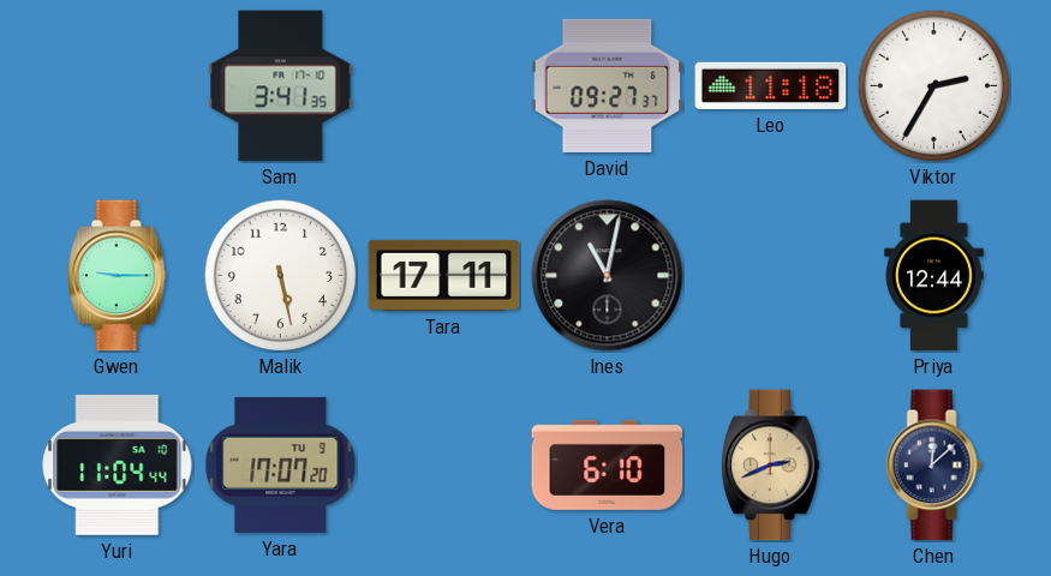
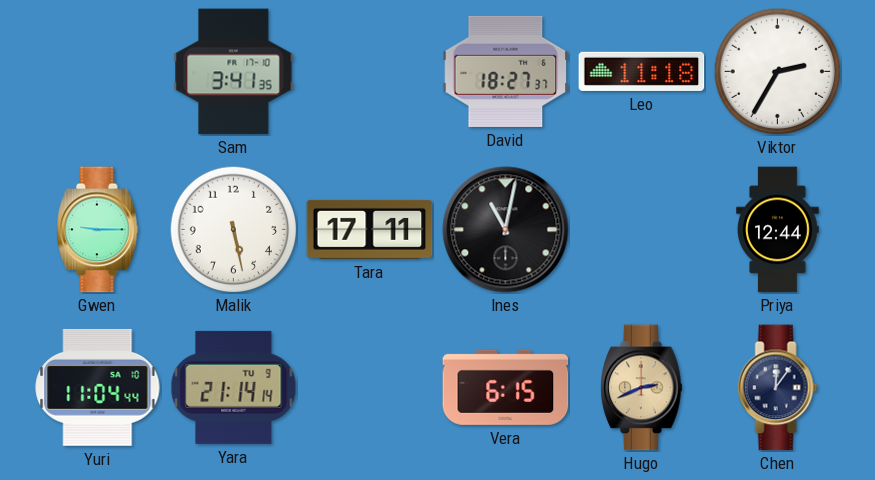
David: 09:27 -> 18:27 (506, 71)
Yara: 17:07 -> 21:14 (234, 387)
Vera: 6:10 -> 6:15 (506, 387)
Chen: 12:08 -> 12:06 (778, 388)
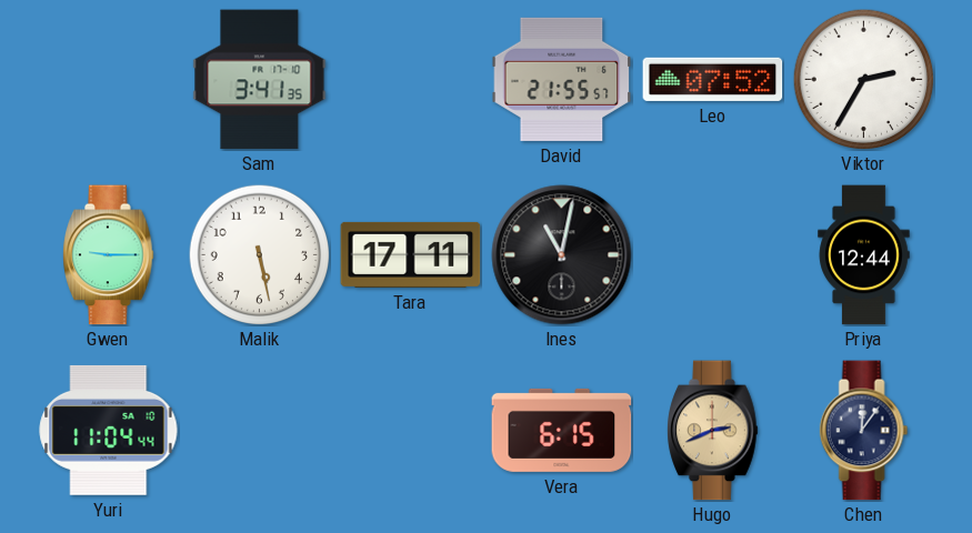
David: 18:27 -> 21:55 (562, 79)
Leo: 11:18 -> 07:52 (713, 79)
Yara: 21:14 -> none (234, 387)
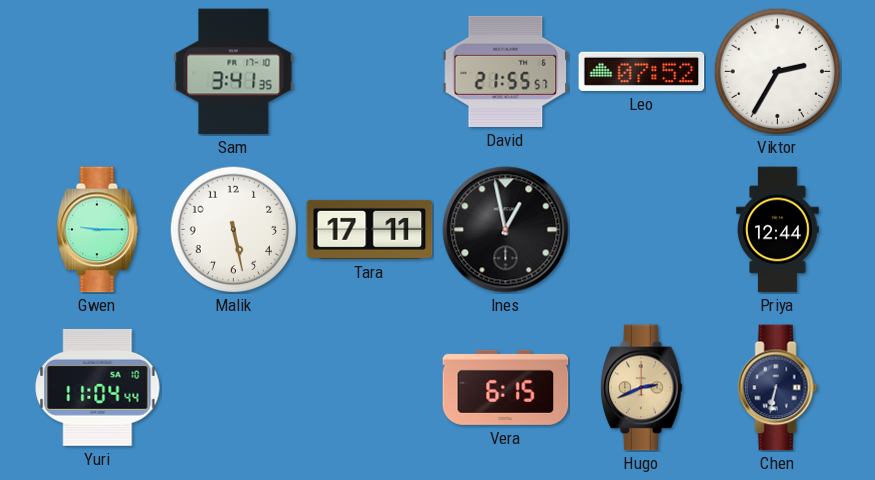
Ines: 11:02 -> 12:58 (506, 230)
Chen: 12:06 -> 6:32 (778, 388)
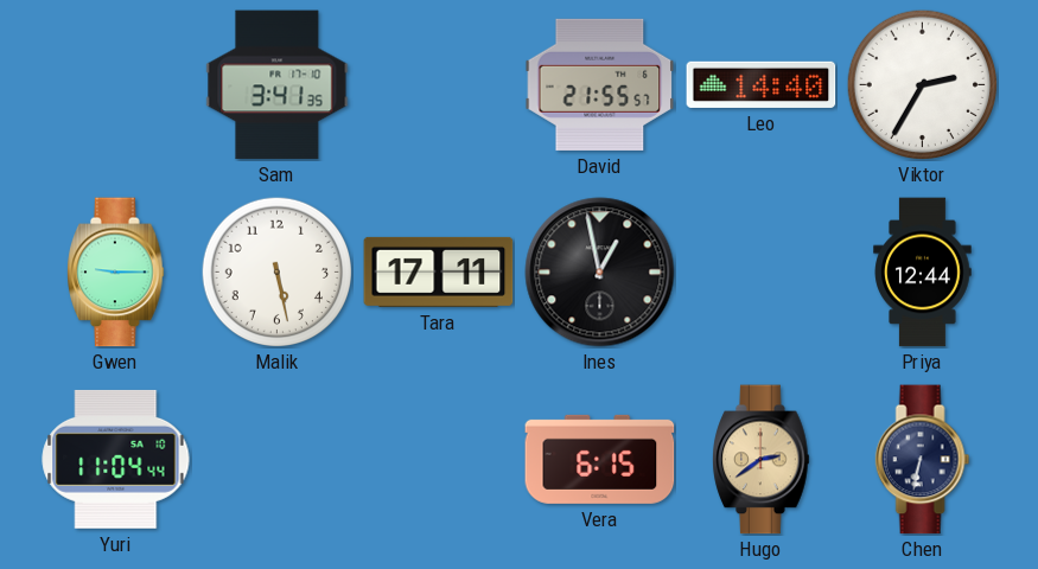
Leo: 07:52 -> 14:40 (762, 84)
Hugo: 2:41 -> 2:39 (762, 460)
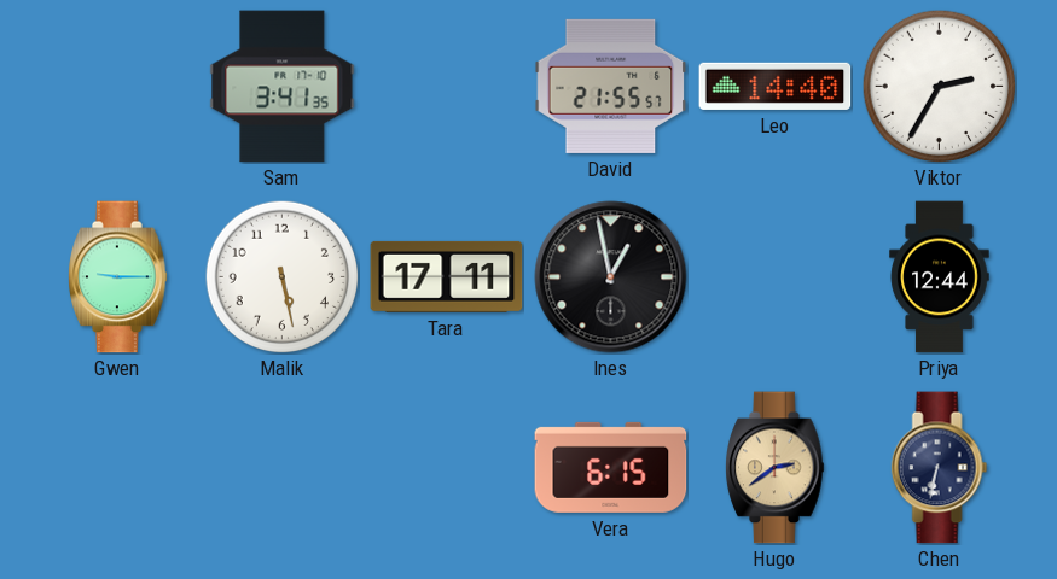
Yuri: 11:04 -> none (116, 459)
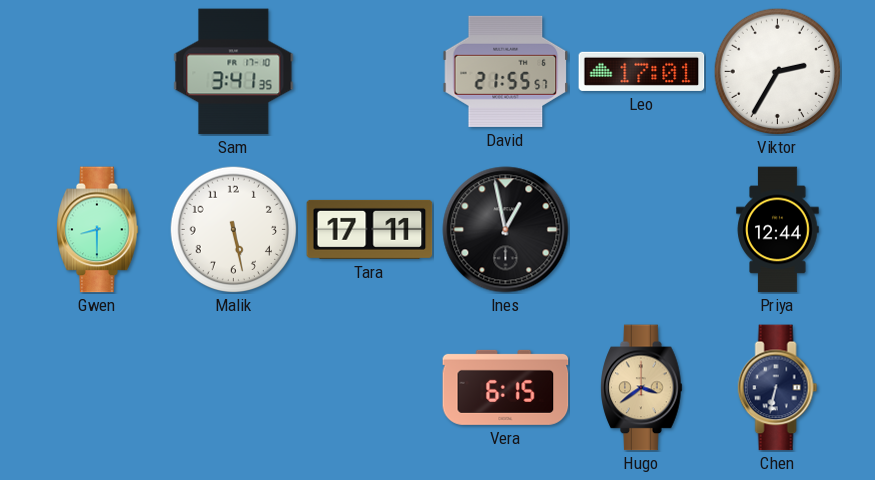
Leo: 14:40 -> 17:01 (642, 71)
Gwen: 9:15 -> 8:30 (98, 230)
Hugo: 2:39 -> 3:39 (642, 388)
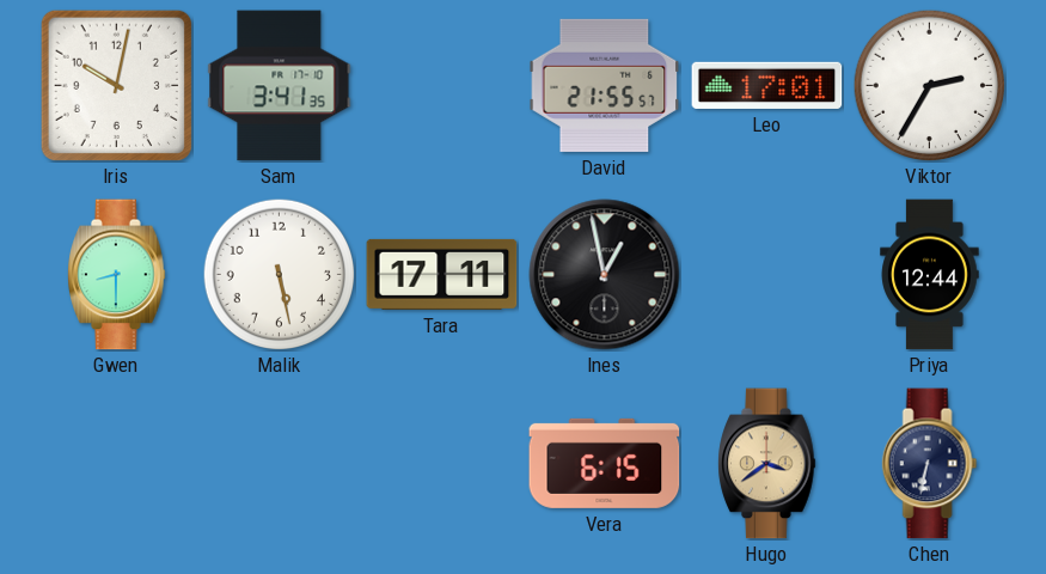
Iris: none -> 10:02 (116, 85)
